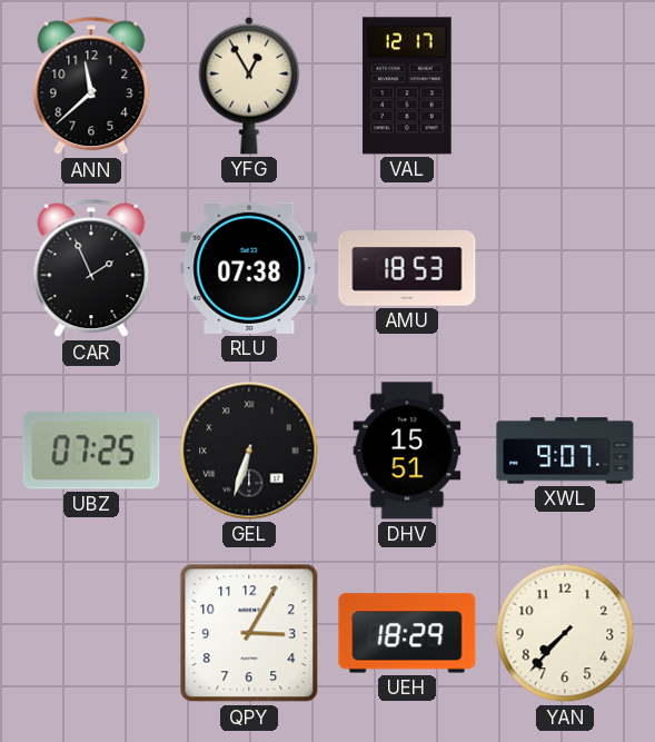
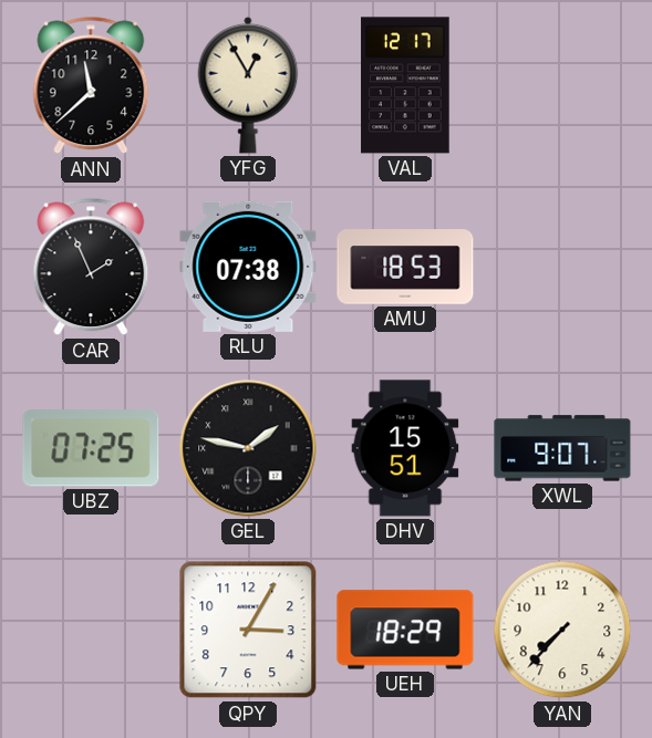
GEL: 6:33 -> 1:47 (248, 448)
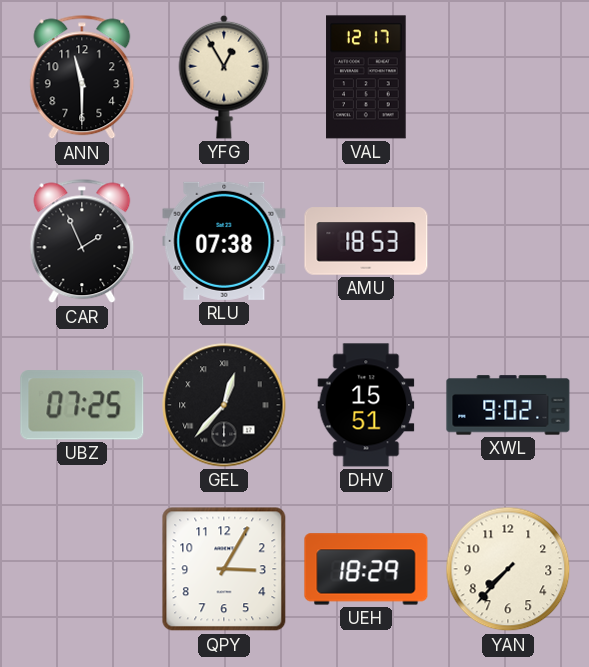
ANN: 11:38 -> 11:30 (82, 77)
GEL: 1:47 -> 12:37 (224, 405)
XWL: 9:07 -> 9:02 (508, 405)
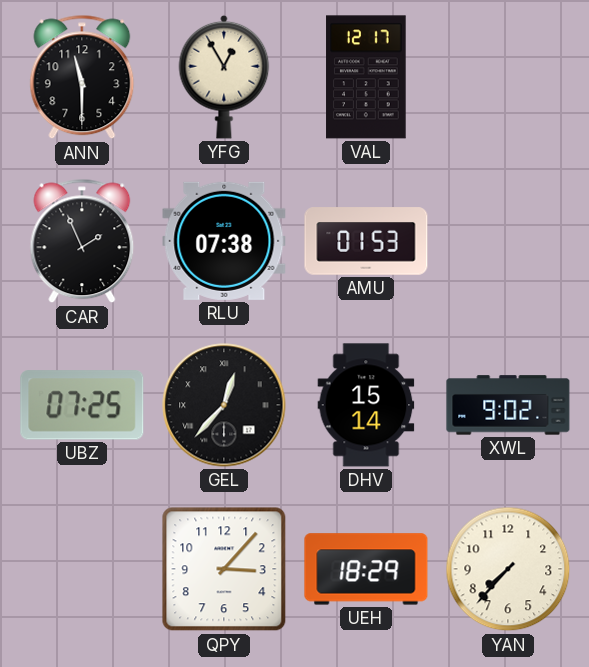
AMU: 18:53 -> 01:53 (366, 241)
DHV: 15:51 -> 15:14 (366, 405)
QPY: 3:05 -> 3:07 (224, 569)
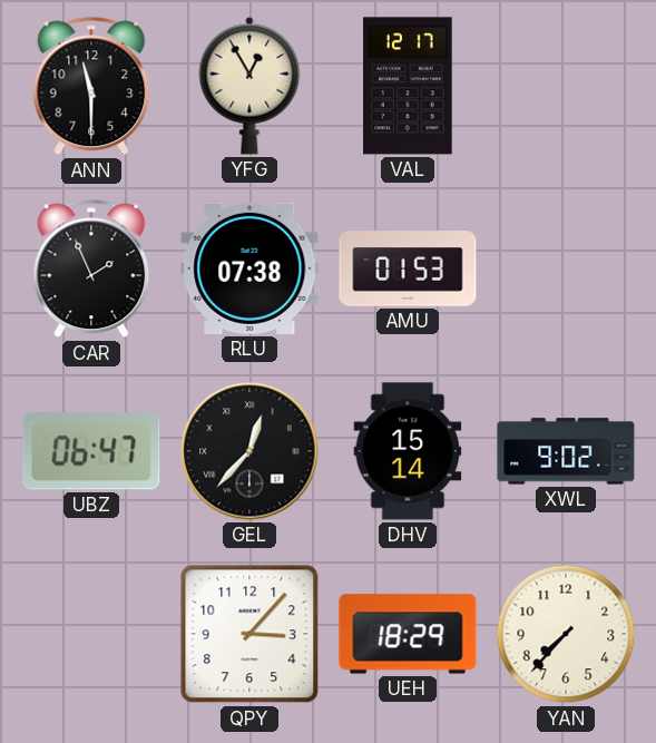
UBZ: 07:25 -> 06:47 (91, 451)
